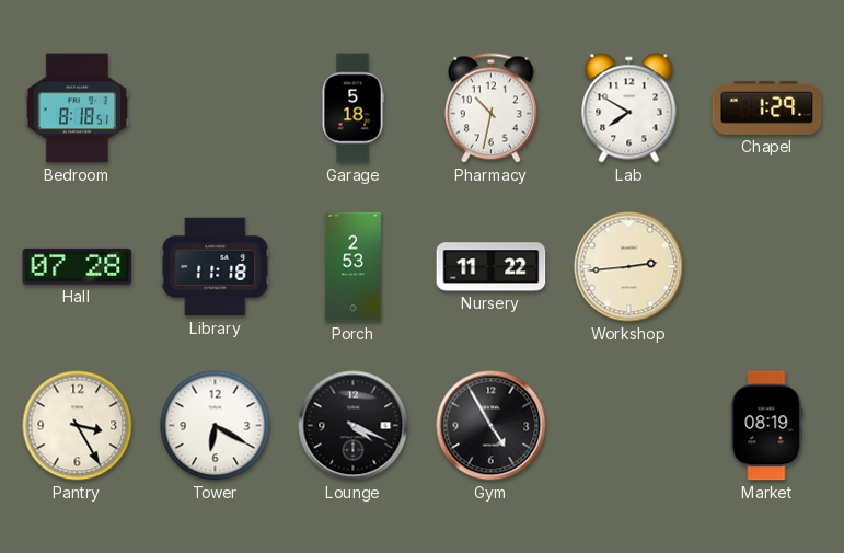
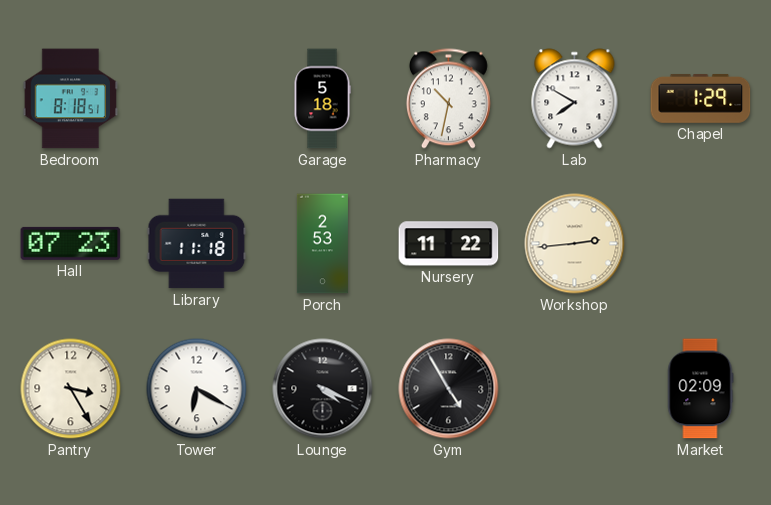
Hall: 07:28 -> 07:23 (71, 243)
Market: 08:19 -> 02:09 (700, 389)
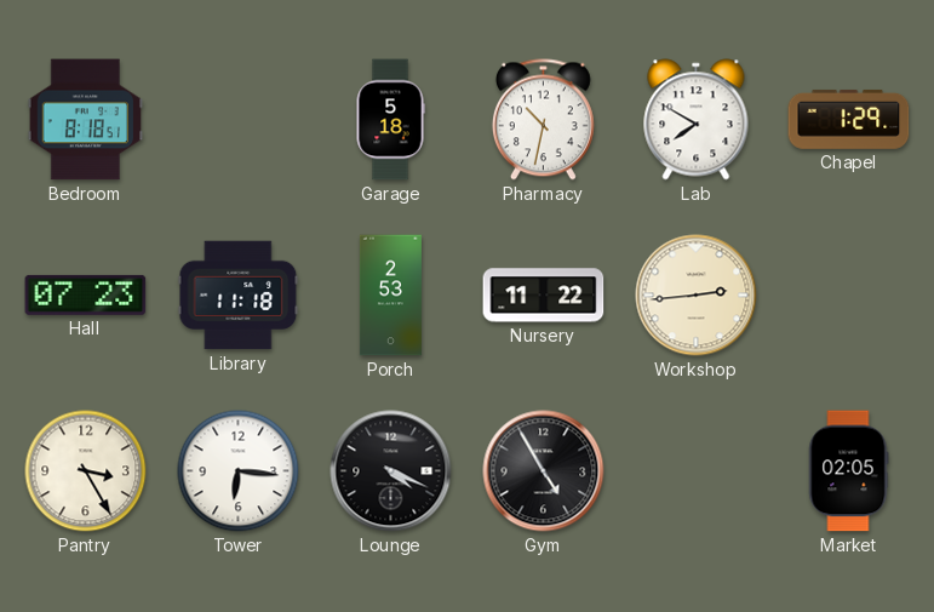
Tower: 6:20 -> 6:16 (239, 471)
Market: 02:09 -> 02:05 (848, 471)
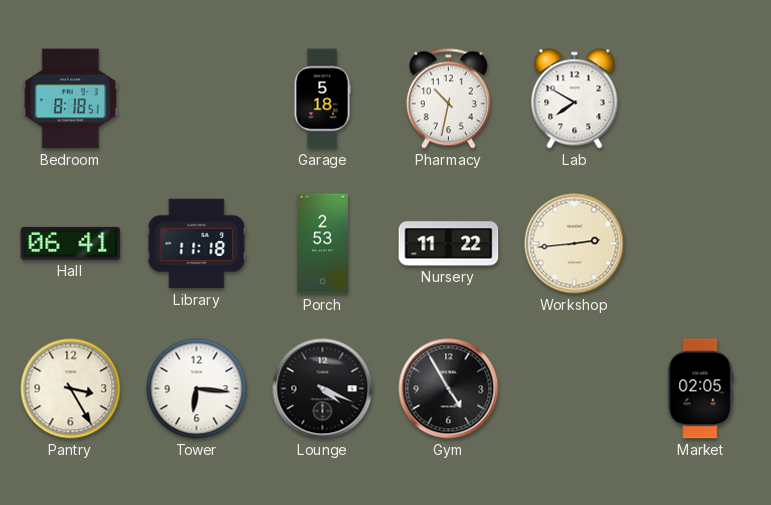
Chapel: 1:29 -> none (849, 119)
Hall: 07:23 -> 06:41 (71, 243)
